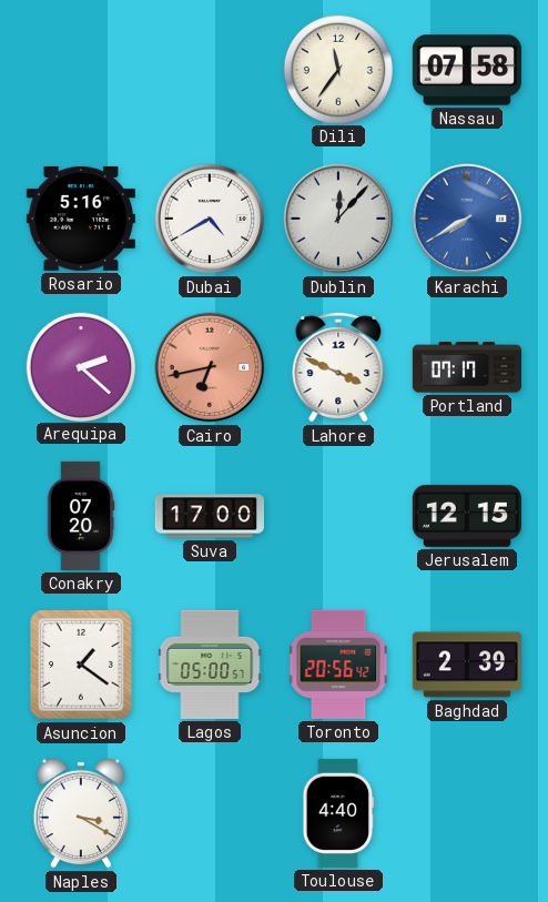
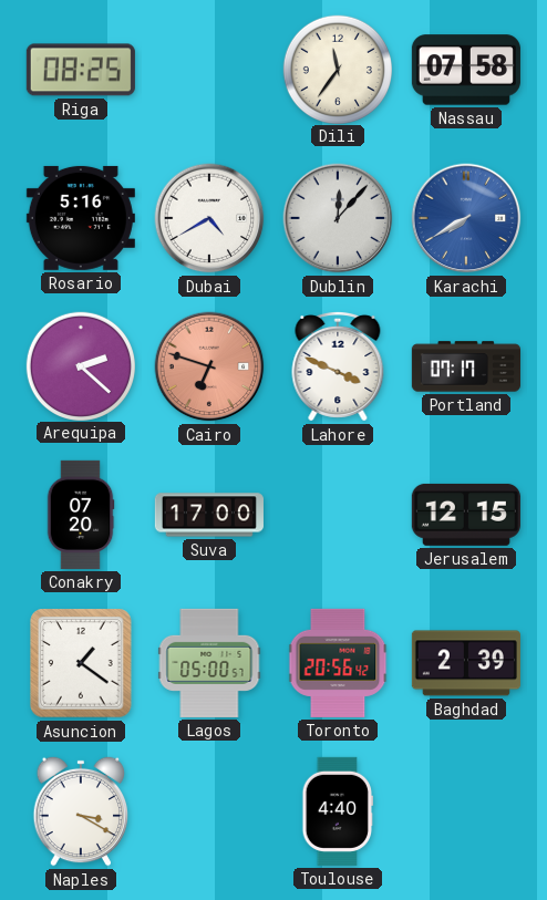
Riga: none -> 08:25 (81, 70)
Cairo: 6:43 -> 6:48 (209, 366)
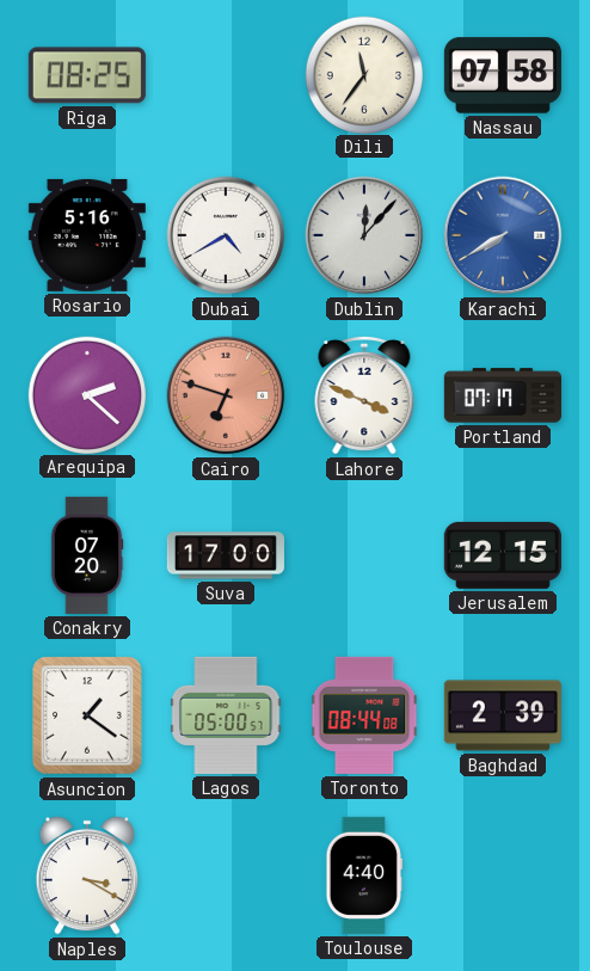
Toronto: 20:56 -> 08:44 (364, 715)
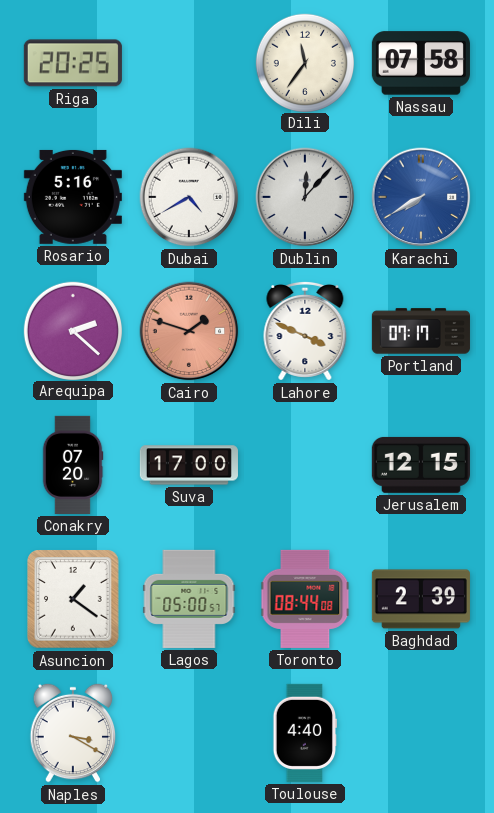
Riga: 08:25 -> 20:25 (73, 63)
Cairo: 6:48 -> 1:48 (189, 331)
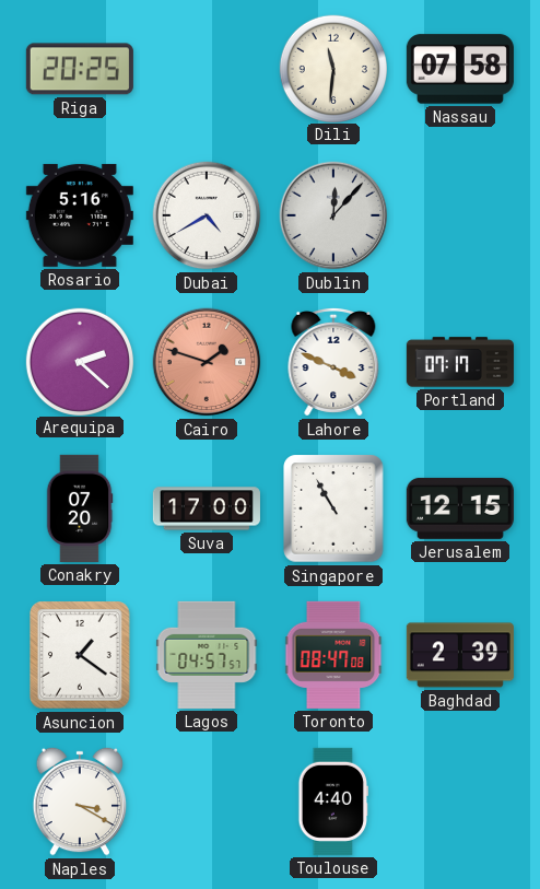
Dili: 11:36 -> 11:31 (332, 68)
Karachi: 7:40 -> none (421, 197)
Singapore: none -> 10:55 (333, 508)
Lagos: 05:00 -> 04:57 (207, 655)
Toronto: 08:44 -> 08:47 (333, 655)
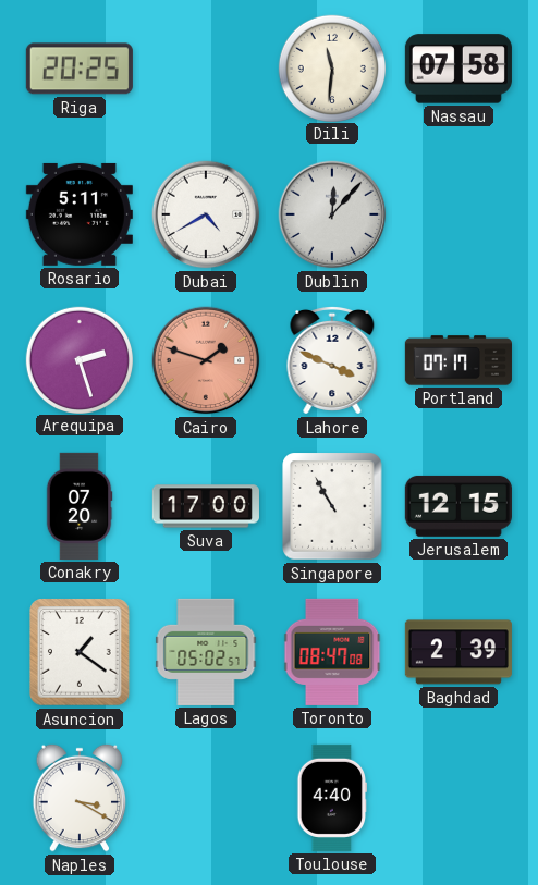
Rosario: 5:16 -> 5:11 (80, 214)
Arequipa: 2:22 -> 2:27 (78, 359)
Lagos: 04:57 -> 05:02 (206, 652)
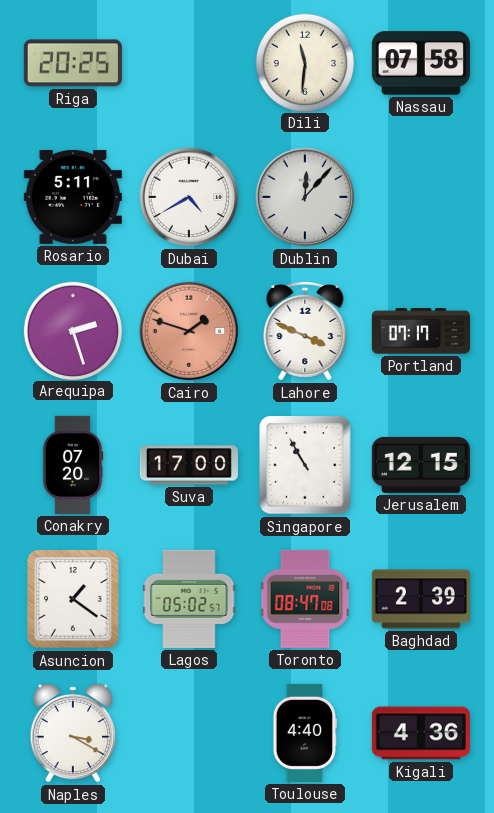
Kigali: none -> 4:36 (421, 733)
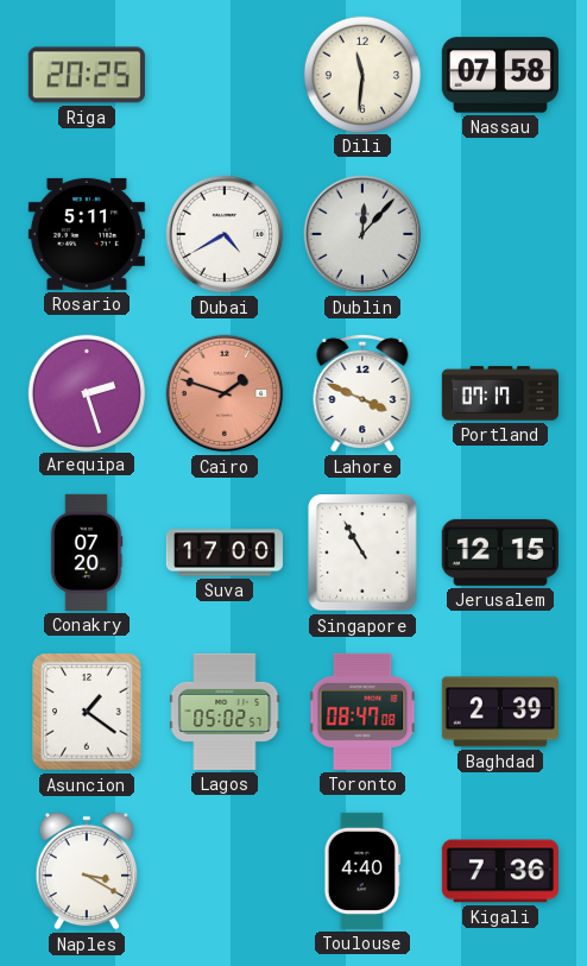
Kigali: 4:36 -> 7:36 (500, 871)
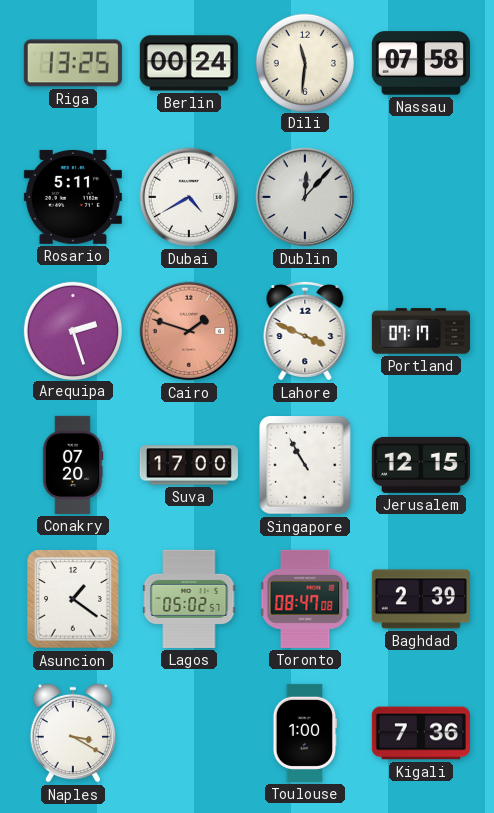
Riga: 20:25 -> 13:25 (73, 63)
Berlin: none -> 00:24 (189, 63)
Toulouse: 4:40 -> 1:00 (304, 733)
